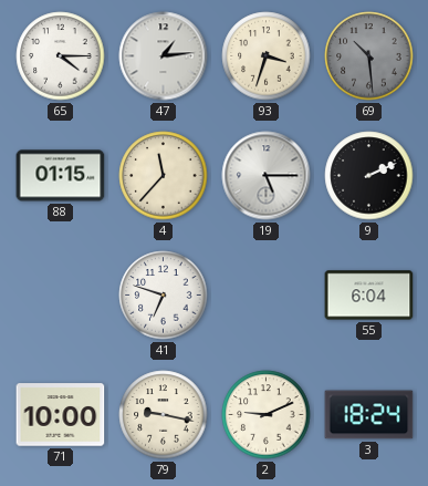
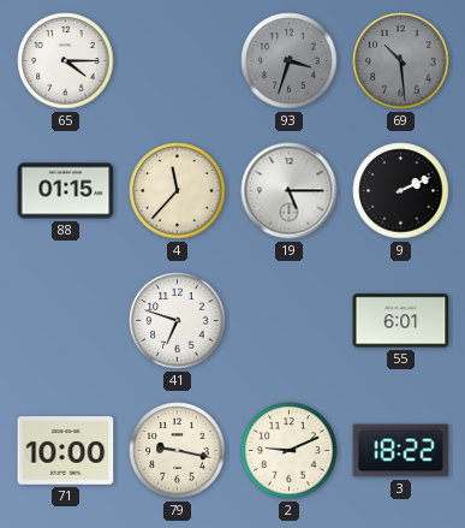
47: 1:14 -> none (164, 56)
93 dial: cream -> grey (290, 61)
55: 6:04 -> 6:01 (401, 321)
3: 18:24 -> 18:22 (401, 451)
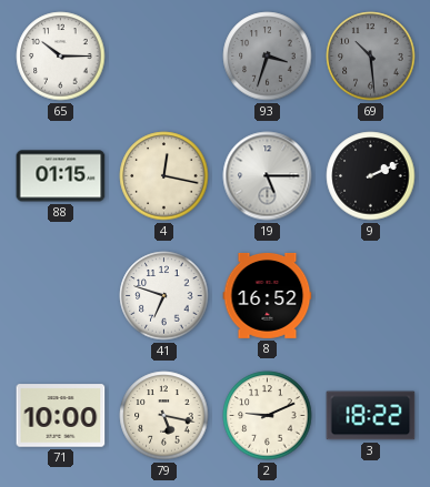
65: 4:15 -> 10:15 (61, 57)
4: 11:37 -> 12:17 (164, 176)
8: none -> 16:52 (268, 295)
55: 6:01 -> none (401, 321)
79: 9:17 -> 5:17 (164, 416)
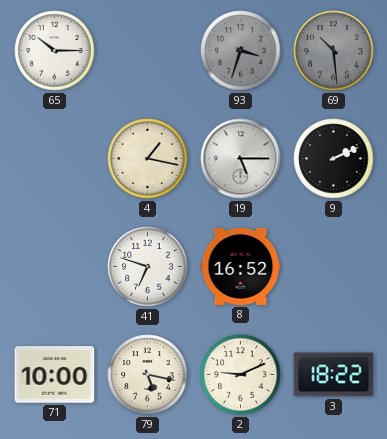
88: 01:15 -> none (61, 176)
4: 12:17 -> 1:17 (148, 159)
